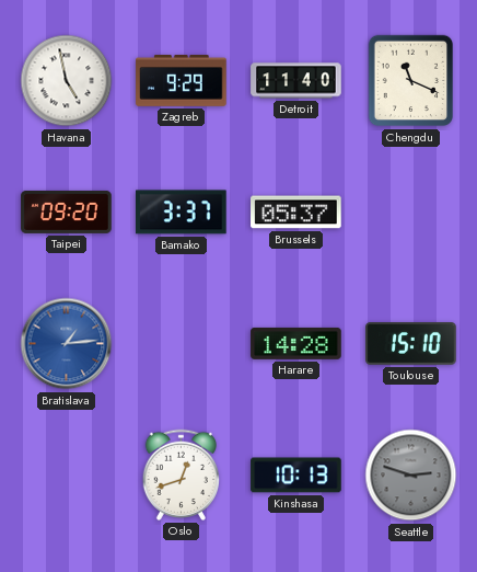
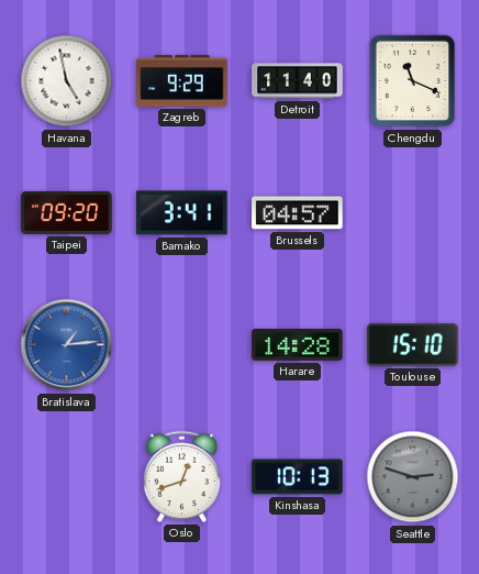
Bamako: 3:37 -> 3:41 (182, 213)
Brussels: 05:37 -> 04:57 (298, 213)
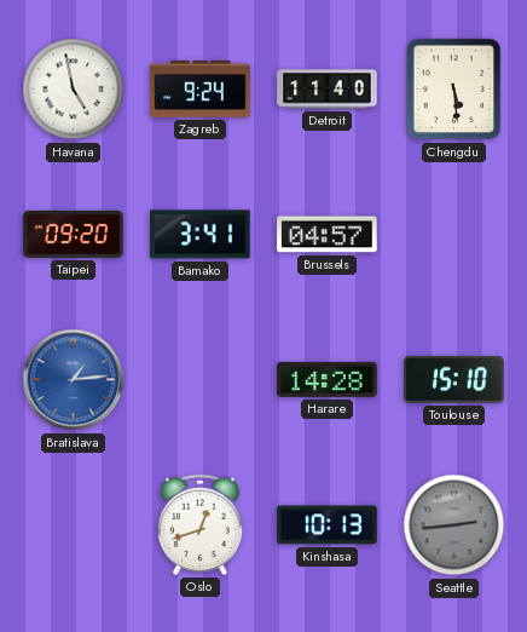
Zagreb: 9:29 -> 9:24 (201, 88)
Chengdu: 11:19 -> 5:29 (453, 90)
Seattle: 2:48 -> 2:44 (454, 525)
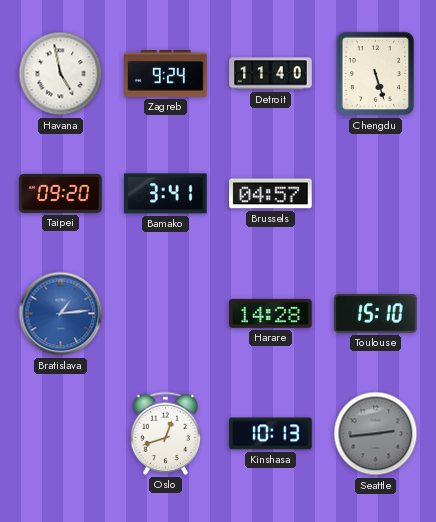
Chengdu: 5:29 -> 5:27 (375, 74)
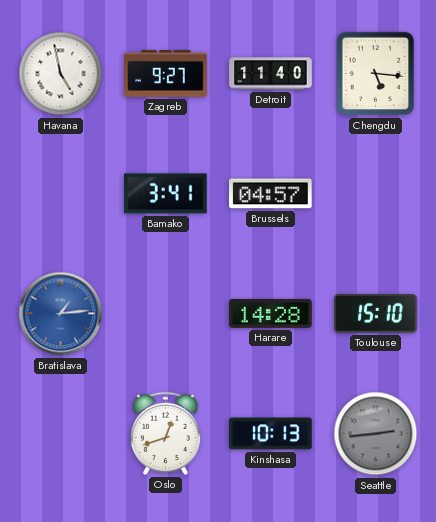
Zagreb: 9:24 -> 9:27 (166, 73)
Chengdu: 5:27 -> 5:16 (375, 74)
Taipei: 09:20 -> none (61, 193)
